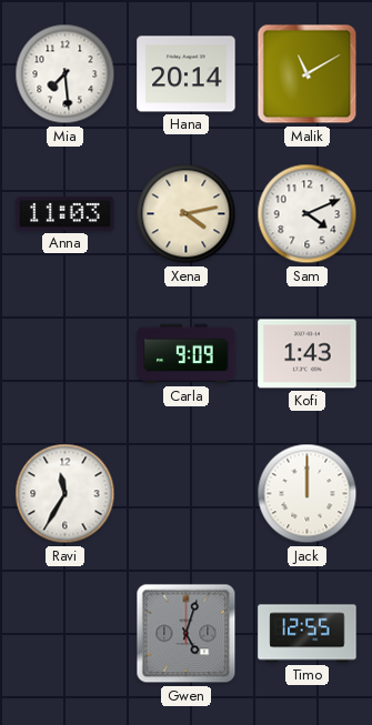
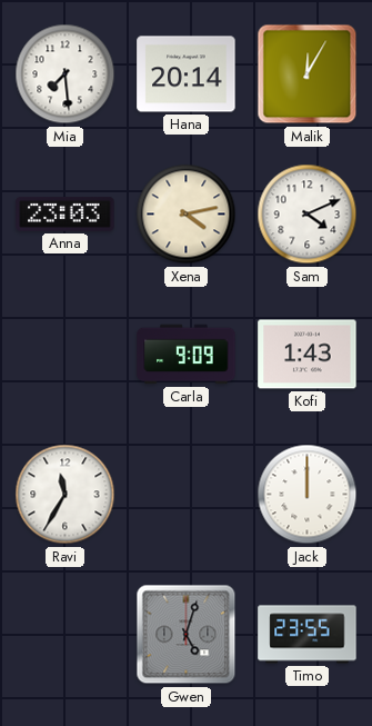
Malik: 11:10 -> 12:05 (308, 74)
Anna: 11:03 -> 23:03 (66, 213)
Timo: 12:55 -> 23:55 (308, 635)
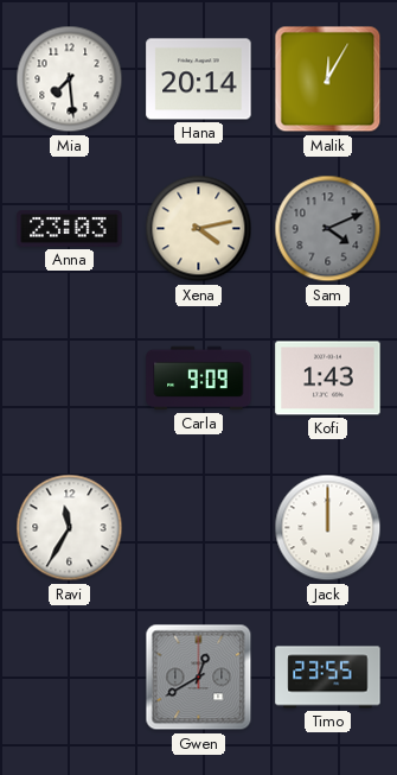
Sam dial: white -> grey (328, 229)
Gwen: 5:03 -> 12:40 (199, 678)
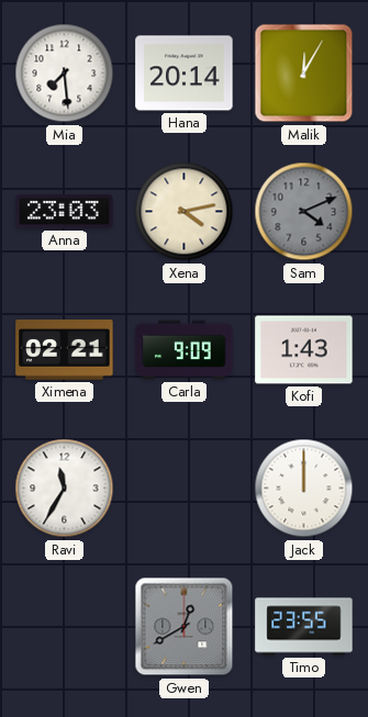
Ximena: none -> 02:21 (65, 350)
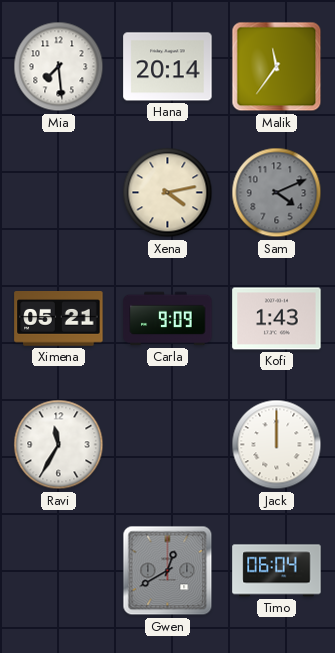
Malik: 12:05 -> 11:36 (277, 67)
Anna: 23:03 -> none (65, 211)
Ximena: 02:21 -> 05:21 (59, 319)
Timo: 23:55 -> 06:04 (277, 571)
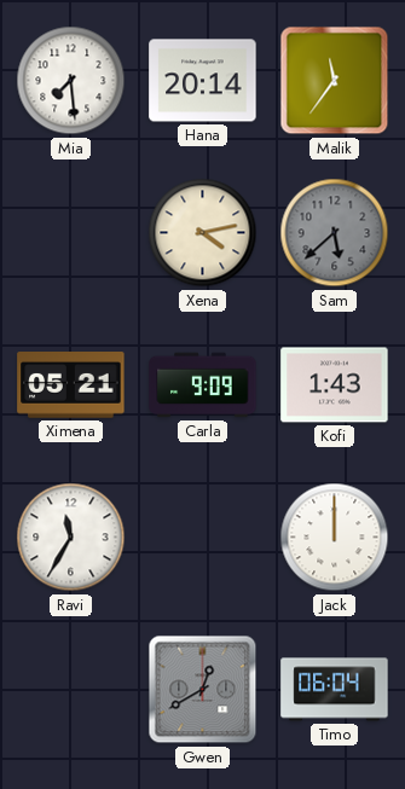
Sam: 4:11 -> 5:38 (335, 233)
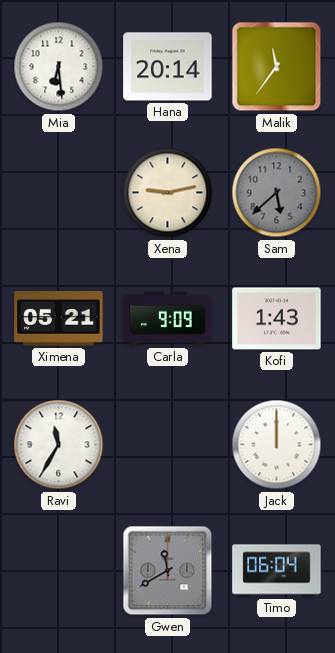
Mia: 7:29 -> 6:29 (59, 67)
Xena: 4:13 -> 9:13 (168, 193)
Gwen: 12:40 -> 11:40 (168, 571)
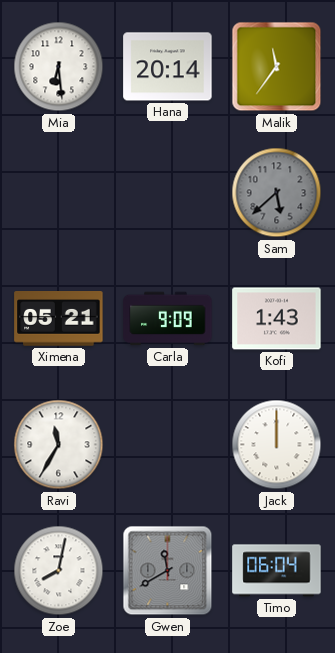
Xena: 9:13 -> none (168, 193)
Zoe: none -> 8:02 (59, 571)
